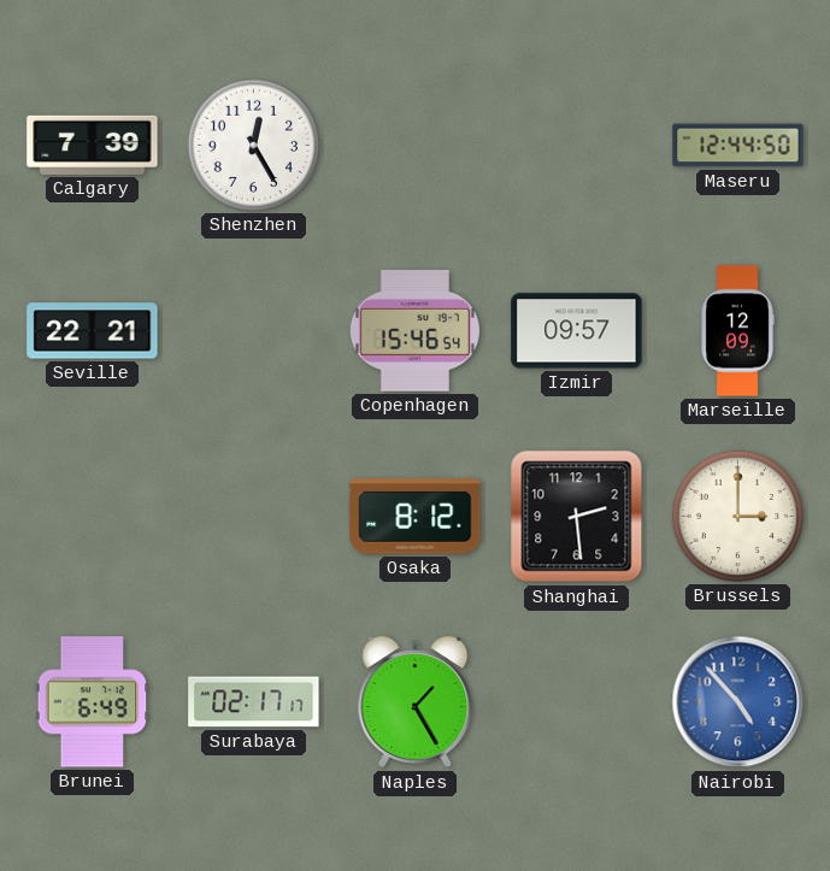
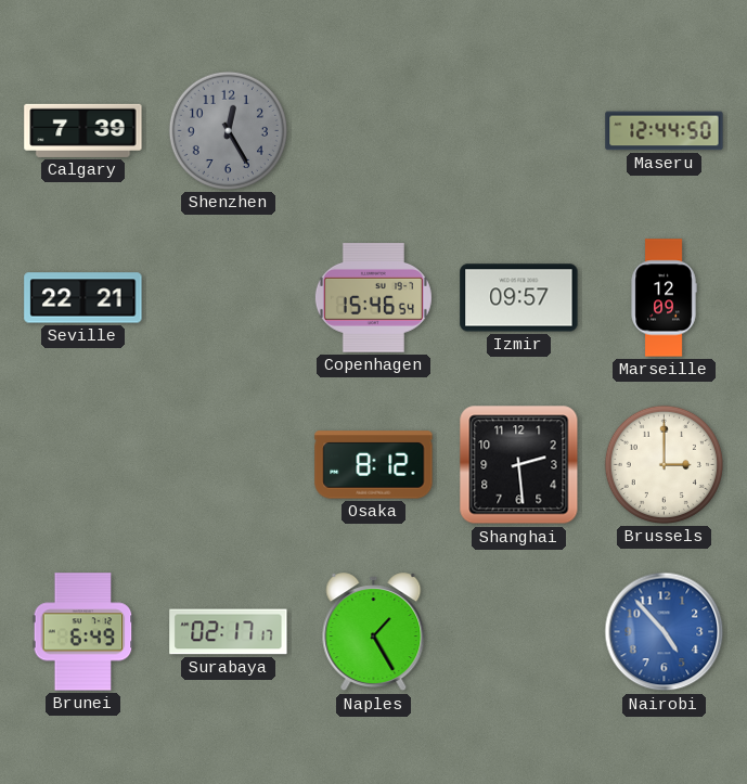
Shenzhen dial: white -> grey (228, 130)
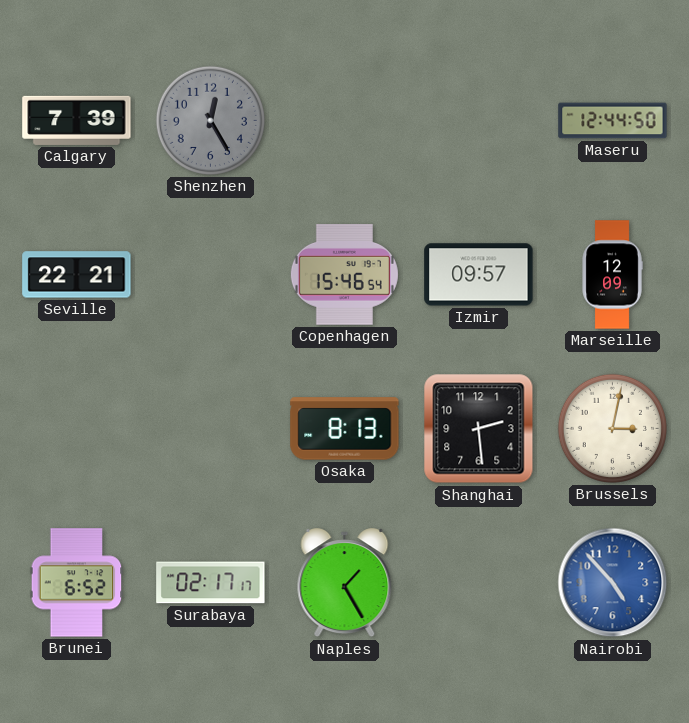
Osaka: 8:12 -> 8:13 (345, 429)
Brussels: 3:00 -> 3:02 (612, 428)
Brunei: 6:49 -> 6:52 (77, 583)
